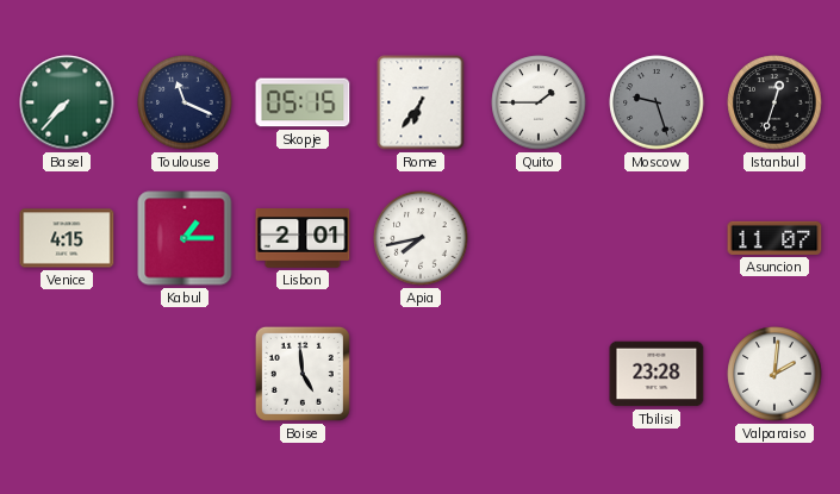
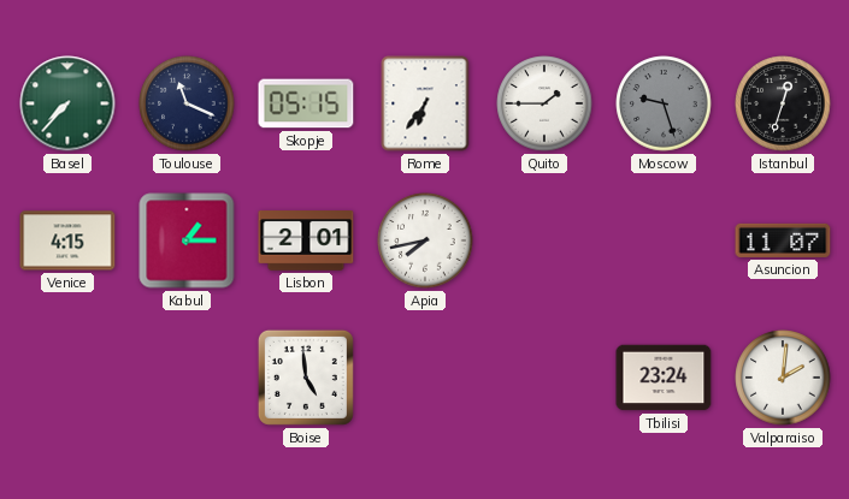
Tbilisi: 23:28 -> 23:24 (664, 378)
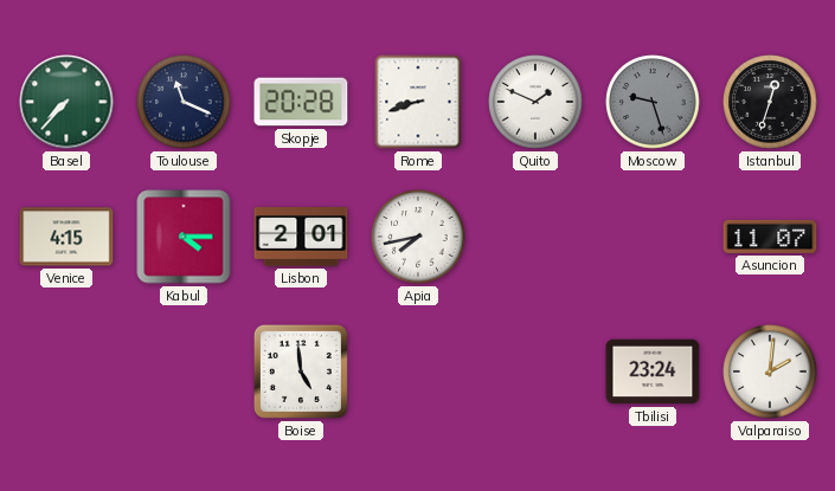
Skopje: 05:15 -> 20:28 (301, 102)
Rome: 6:36 -> 8:42 (418, 102)
Quito: 1:45 -> 1:49 (535, 102)
Kabul: 1:15 -> 4:15 (184, 237)
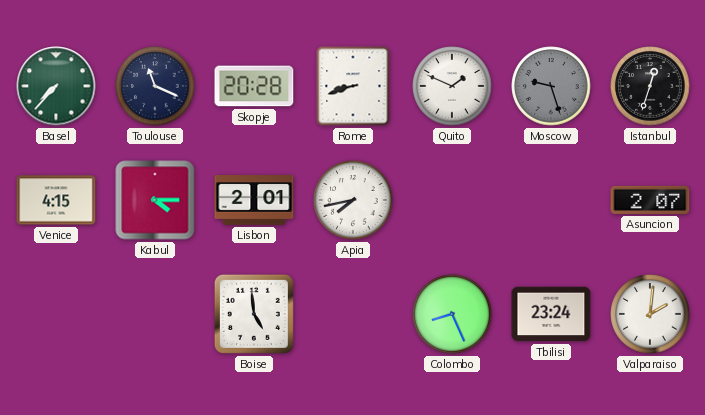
Asuncion: 11:07 -> 2:07 (650, 200)
Colombo: none -> 8:26 (452, 314)
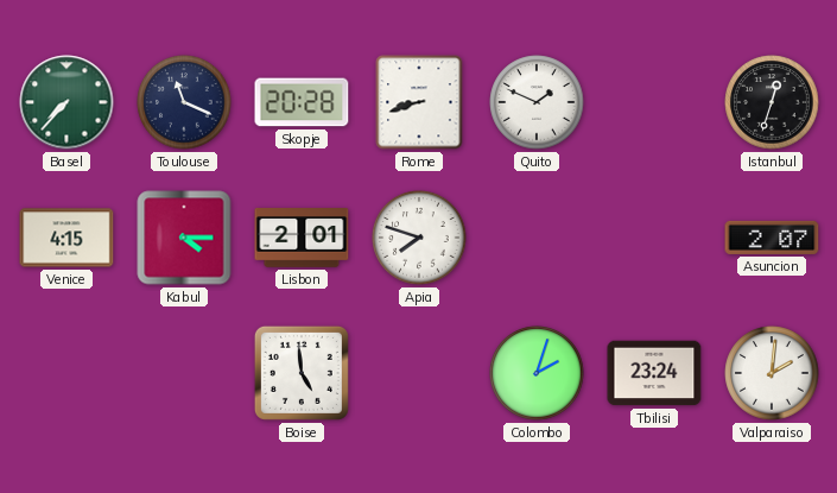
Moscow: 9:27 -> none (551, 86)
Apia: 7:43 -> 7:48 (419, 238)
Colombo: 8:26 -> 2:03 (537, 373)
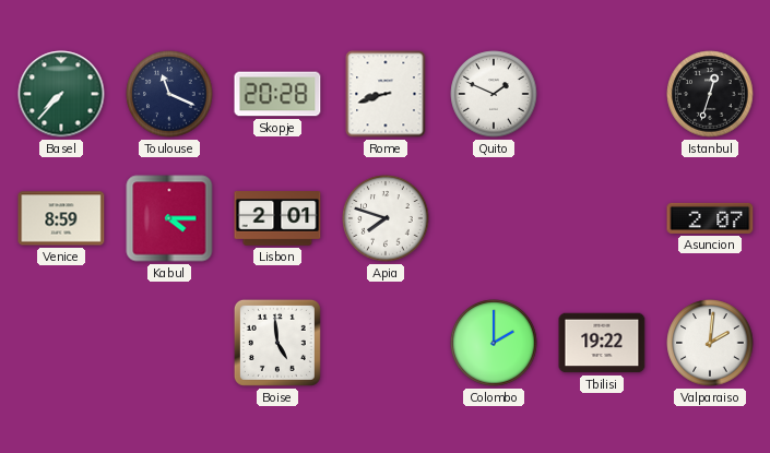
Venice: 4:15 -> 8:59 (61, 218)
Colombo: 2:03 -> 2:00 (494, 343)
Tbilisi: 23:24 -> 19:22 (602, 343)
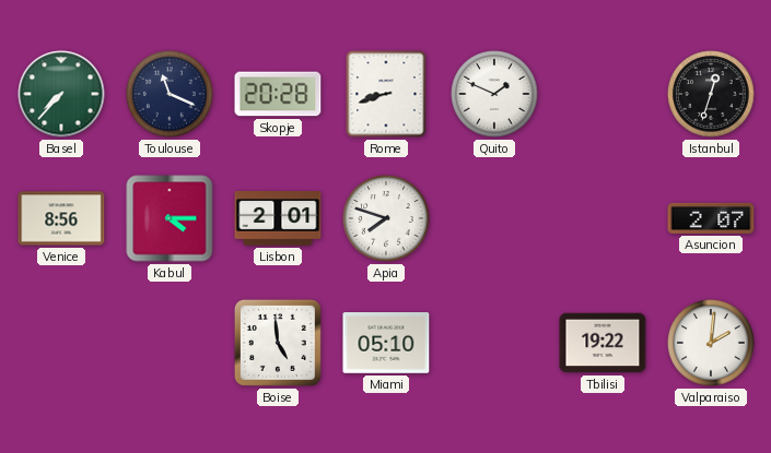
Venice: 8:59 -> 8:56 (61, 218)
Miami: none -> 05:10 (386, 344)
Colombo: 2:00 -> none (494, 343)
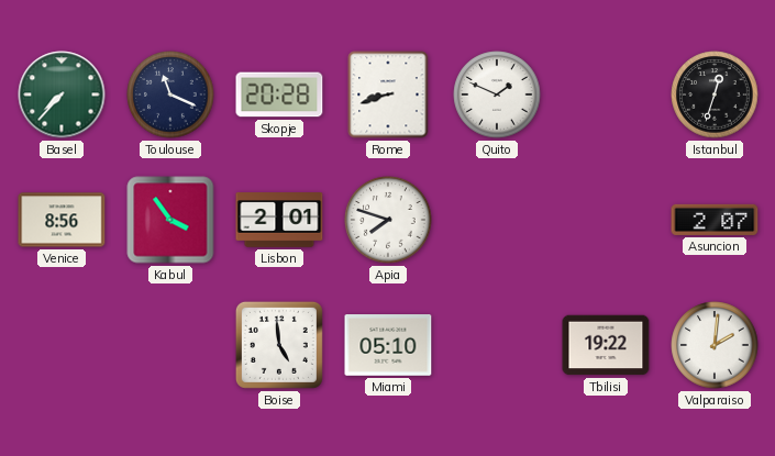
Kabul: 4:15 -> 3:54 (170, 220)
